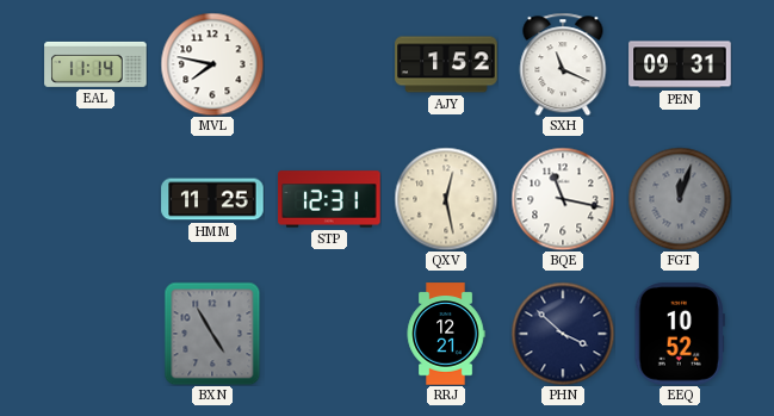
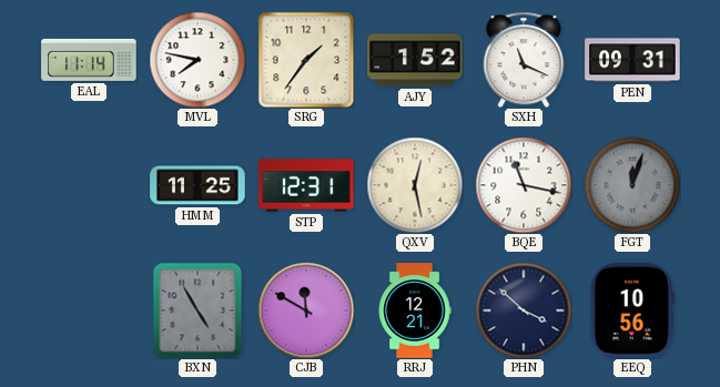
SRG: none -> 1:36 (306, 60)
CJB: none -> 11:50 (306, 310)
EEQ: 10:52 -> 10:56 (632, 310)
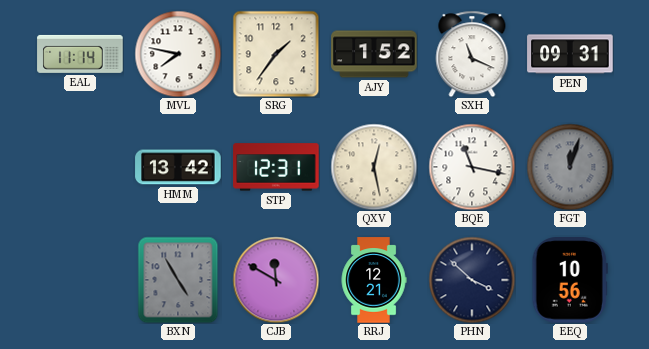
HMM: 11:25 -> 13:42 (178, 167)
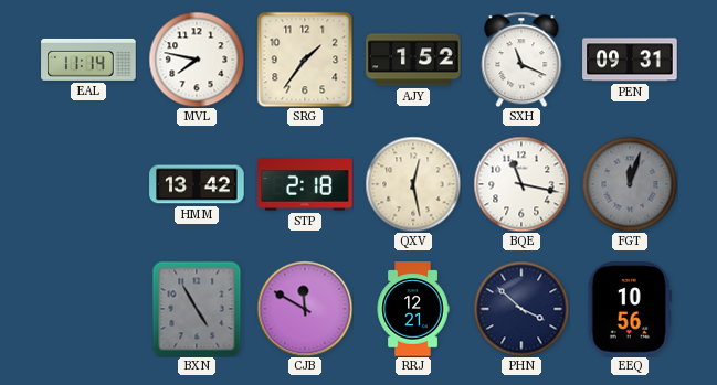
STP: 12:31 -> 2:18 (305, 184)
